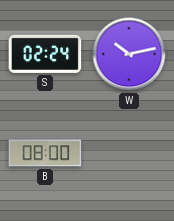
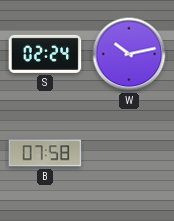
B: 08:00 -> 07:58 (45, 153)
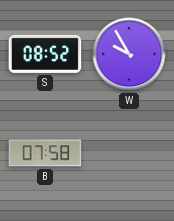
S: 02:24 -> 08:52 (45, 54)
W: 10:13 -> 9:55 (129, 54)
